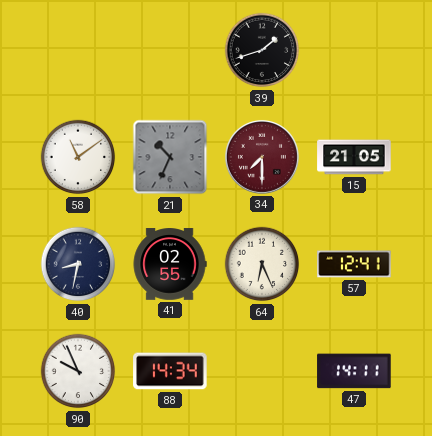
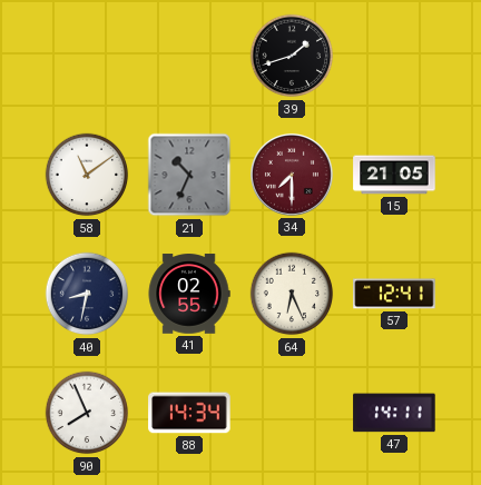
90: 9:56 -> 7:56 (87, 413)
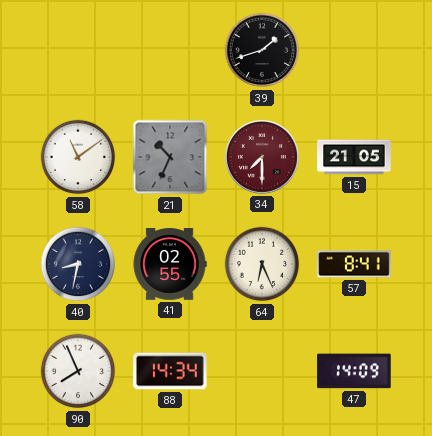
57: 12:41 -> 8:41 (354, 264)
47: 14:11 -> 14:09 (354, 371)
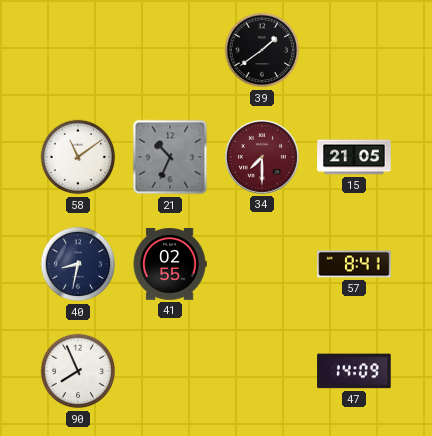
39: 1:42 -> 1:39 (262, 50)
64: 6:26 -> none (262, 264)
88: 14:34 -> none (170, 371)
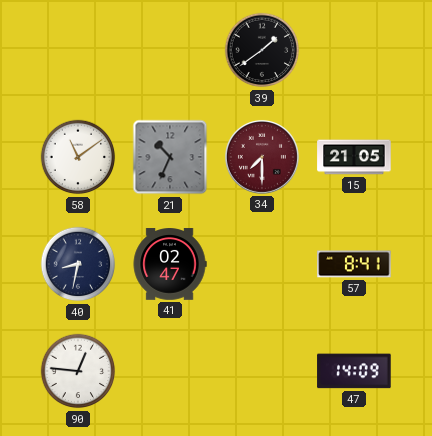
41: 02:55 -> 02:47 (170, 264)
90: 7:56 -> 12:46 (78, 371)
